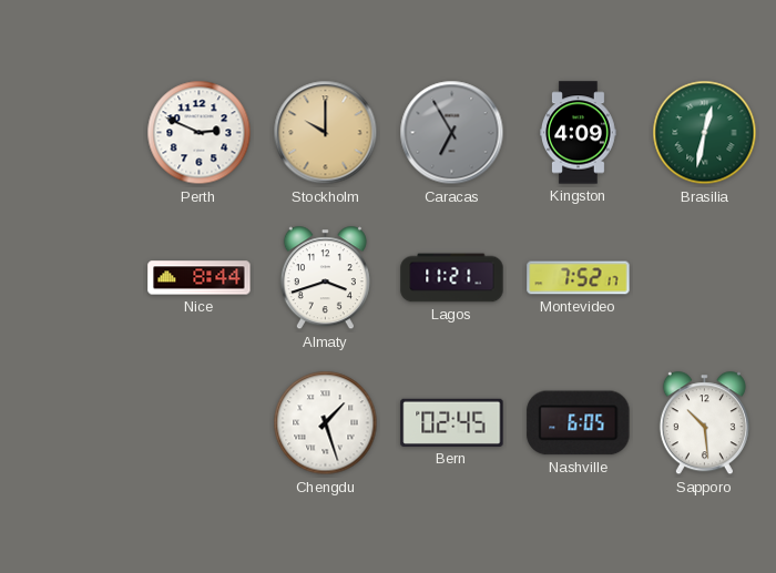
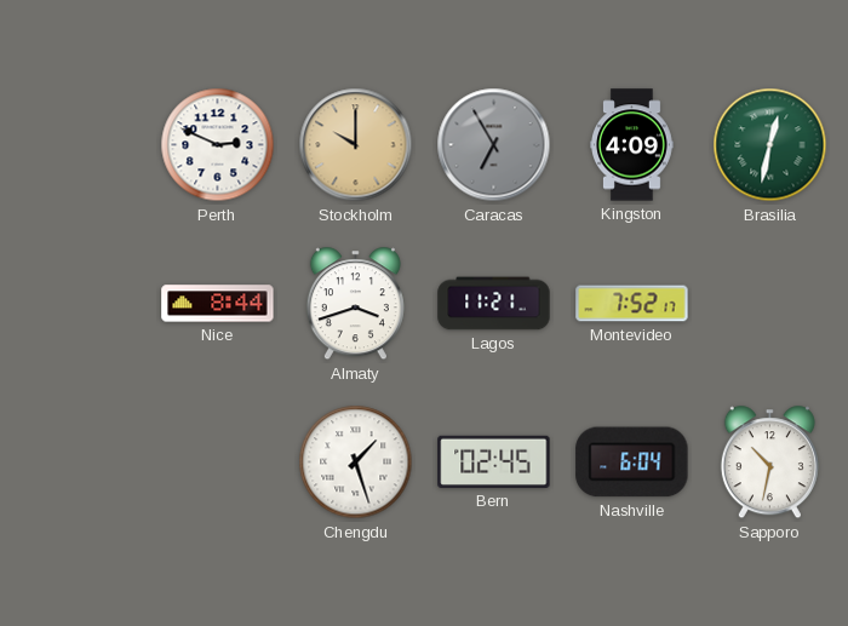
Nashville: 6:05 -> 6:04 (632, 463)
Sapporo: 10:29 -> 10:32 (769, 463)
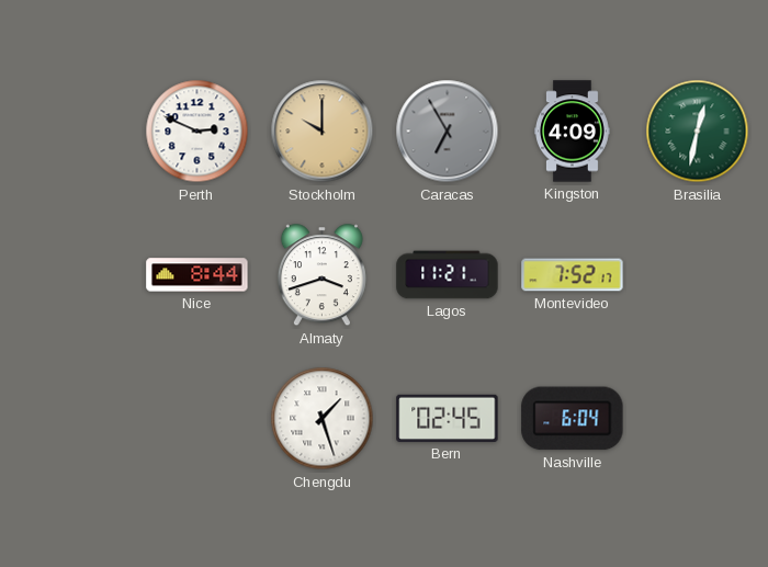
Sapporo: 10:32 -> none (769, 463)
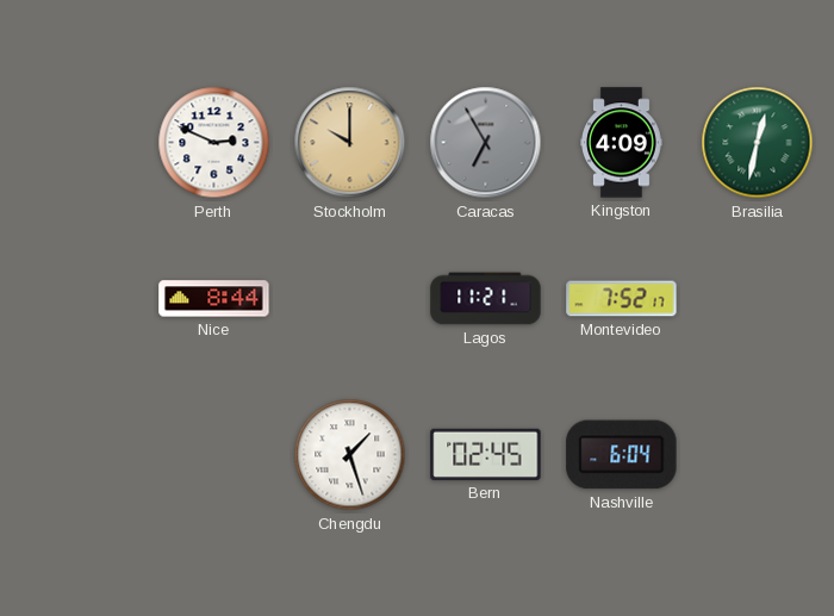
Almaty: 3:42 -> none (321, 275)
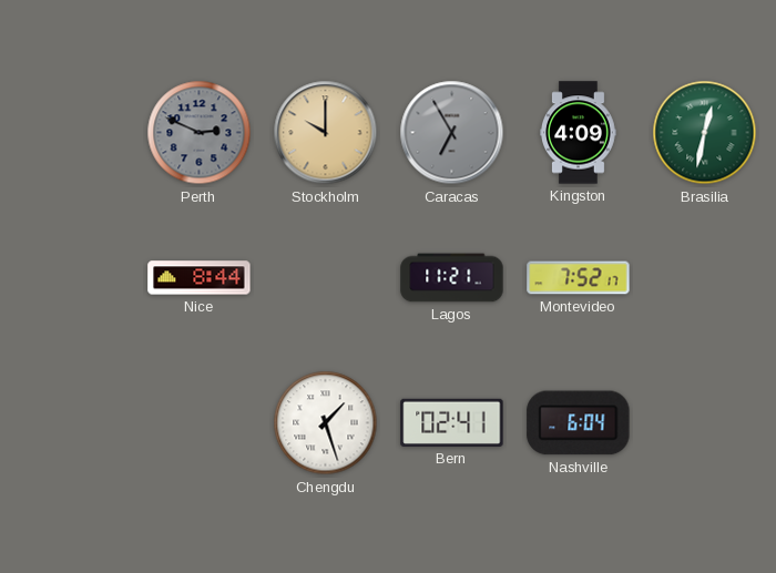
Perth dial: white -> grey (200, 133)
Bern: 02:45 -> 02:41 (452, 422)
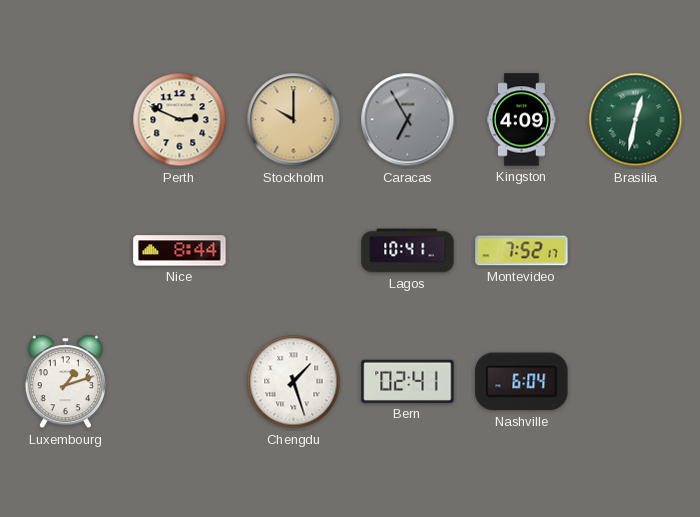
Perth dial: grey -> cream (180, 120)
Lagos: 11:21 -> 10:41 (408, 251)
Luxembourg: none -> 1:12 (65, 382)
